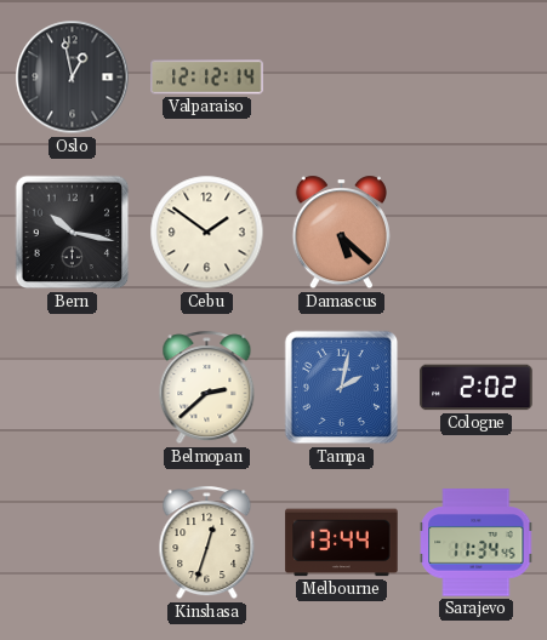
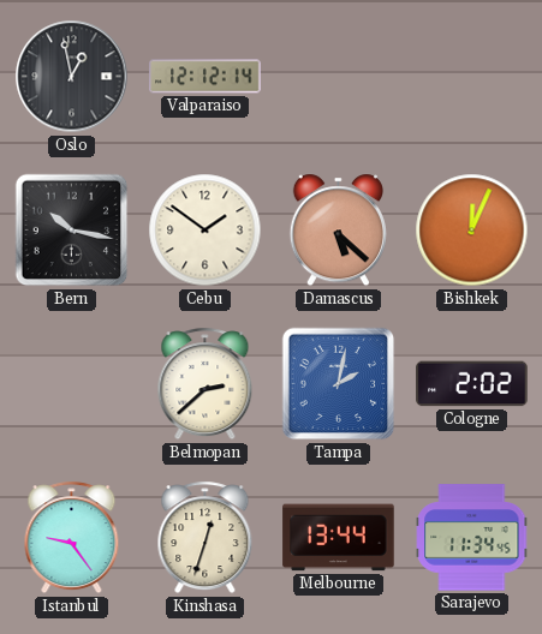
Bishkek: none -> 12:04 (472, 231)
Istanbul: none -> 9:24 (72, 538)
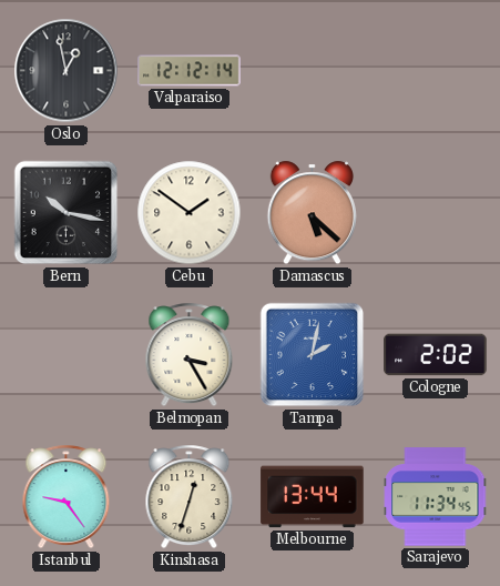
Bishkek: 12:04 -> none (472, 231)
Belmopan: 2:38 -> 3:25 (190, 355)
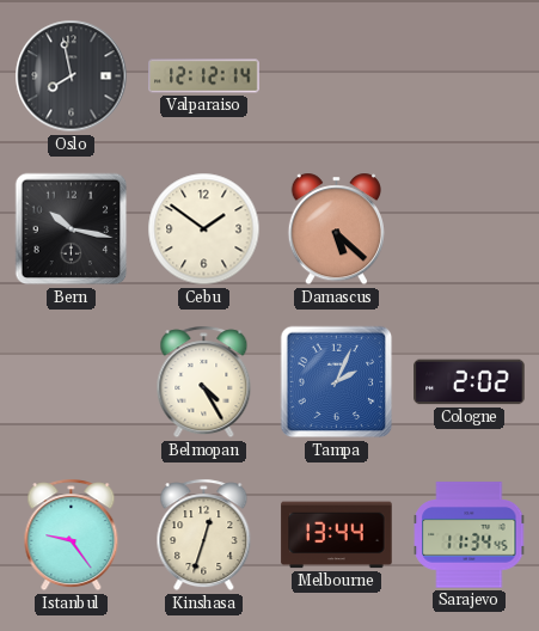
Oslo: 12:58 -> 7:58 (72, 76)
Belmopan: 3:25 -> 4:25 (204, 382)
Tampa: 2:02 -> 2:04 (337, 382)
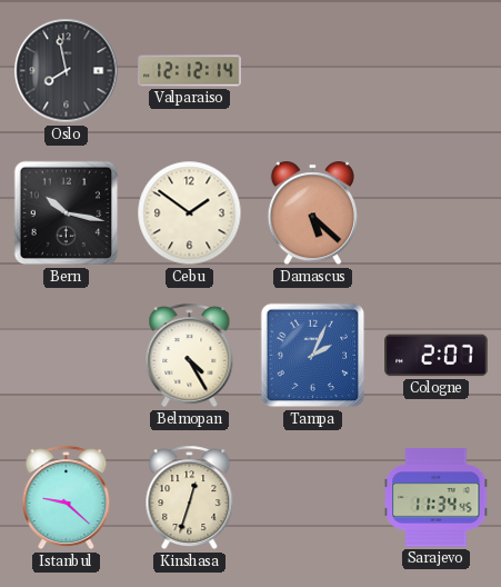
Cologne: 2:02 -> 2:07 (437, 356)
Istanbul: 9:24 -> 9:22 (67, 498)
Melbourne: 13:44 -> none (337, 535)
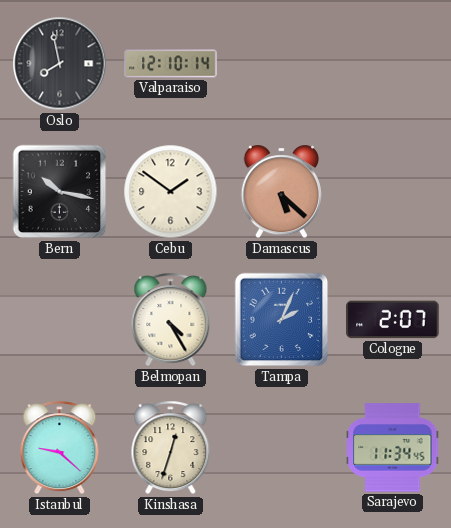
Valparaiso: 12:12 -> 12:10 (171, 64)
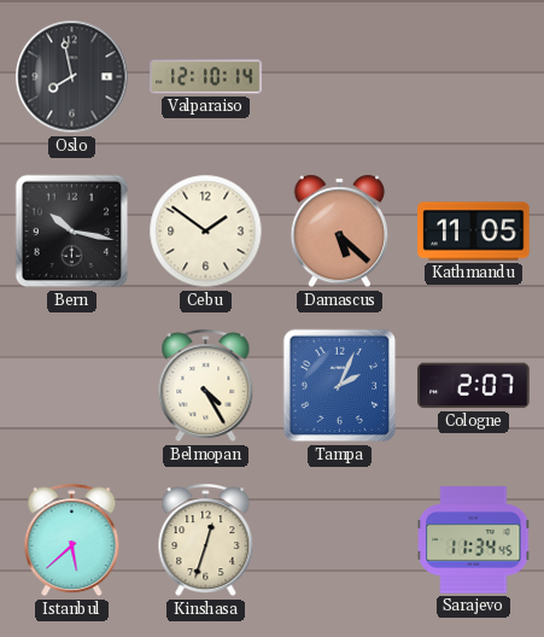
Kathmandu: none -> 11:05 (474, 232)
Istanbul: 9:22 -> 5:38 (72, 540)
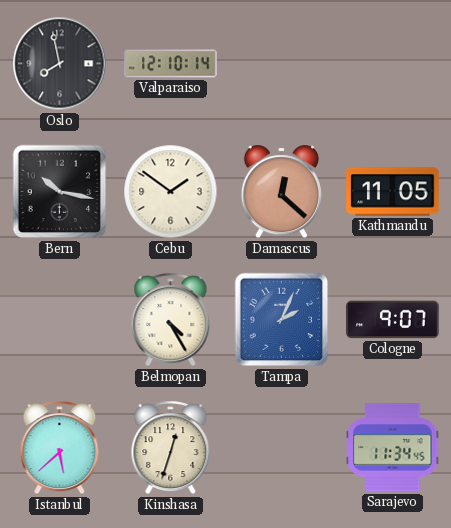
Damascus: 5:22 -> 12:22 (281, 192)
Cologne: 2:07 -> 9:07 (393, 320)
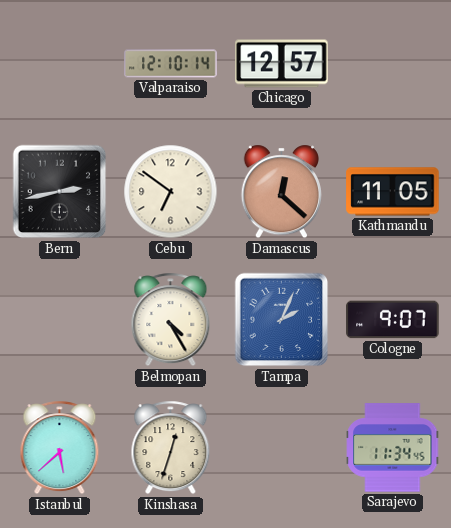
Oslo: 7:58 -> none (60, 64)
Chicago: none -> 12:57 (282, 64)
Bern: 10:17 -> 2:43 (60, 192)
Cebu: 1:51 -> 6:51 (171, 192)
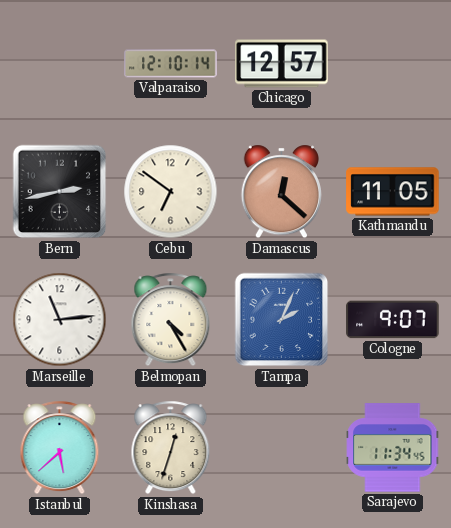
Marseille: none -> 11:14 (60, 320)
